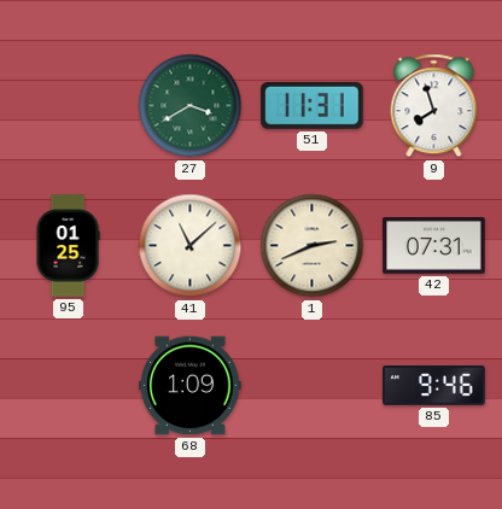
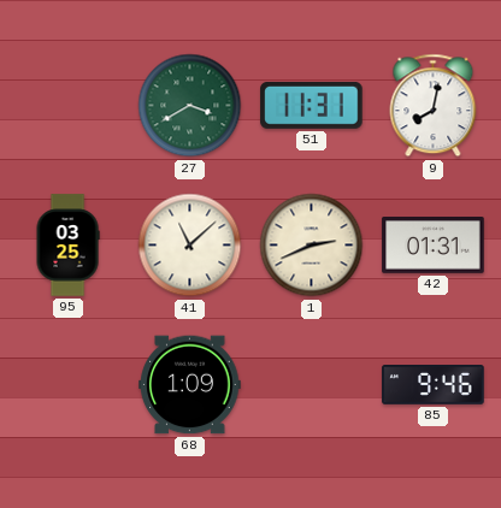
9: 7:57 -> 8:02 (434, 106)
95: 01:25 -> 03:25 (67, 246)
42: 07:31 -> 01:31 (434, 246)
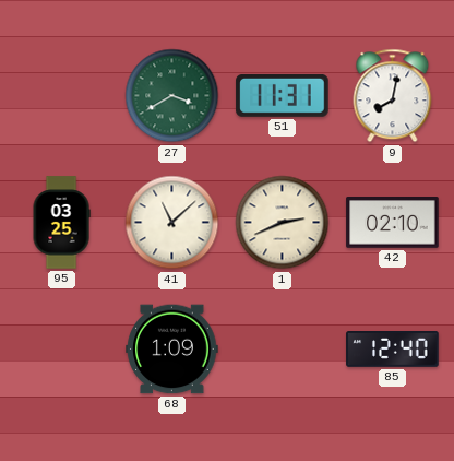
42: 01:31 -> 02:10 (393, 223)
85: 9:46 -> 12:40 (393, 350)
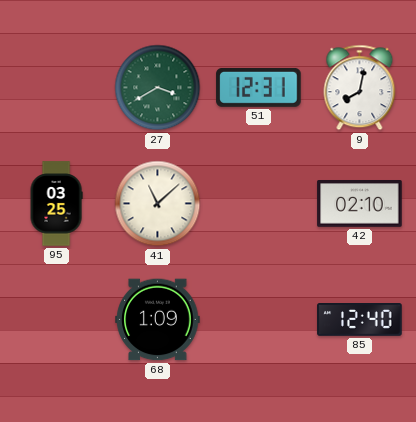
51: 11:31 -> 12:31 (259, 87)
1: 2:41 -> none (283, 223)
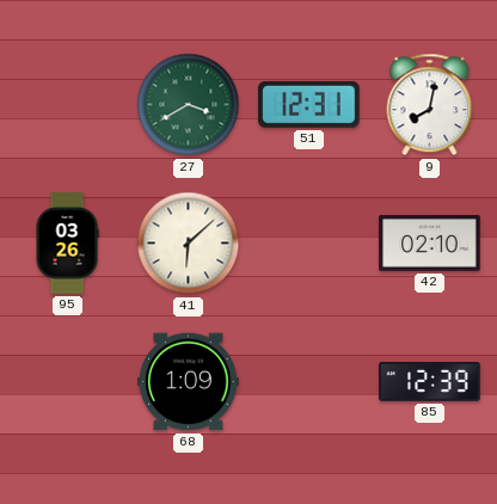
95: 03:25 -> 03:26 (67, 244)
41: 11:08 -> 6:08 (189, 244)
85: 12:40 -> 12:39 (430, 382)
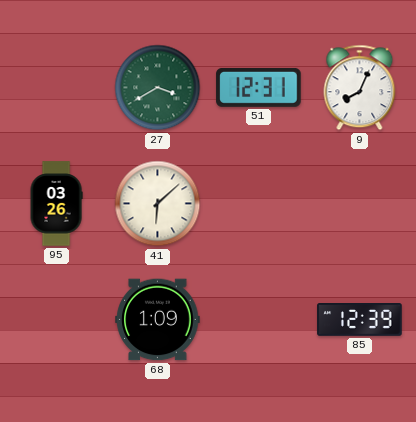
9: 8:02 -> 8:04 (360, 88)
42: 02:10 -> none (430, 244)
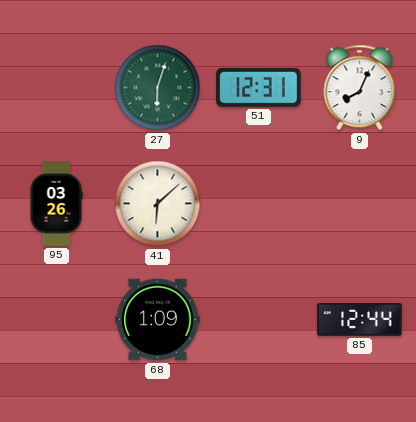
27: 3:40 -> 6:03 (158, 88)
85: 12:39 -> 12:44 (360, 320)
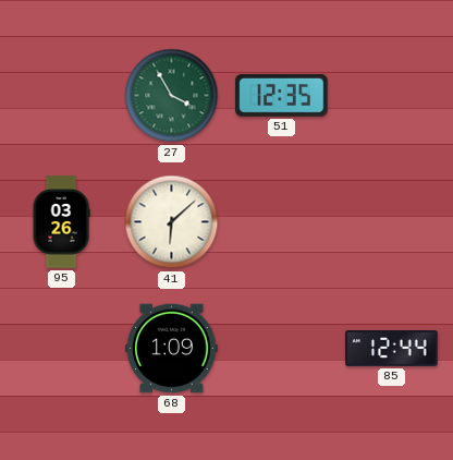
27: 6:03 -> 3:55 (172, 96)
51: 12:31 -> 12:35 (282, 95)
9: 8:04 -> none (360, 88)
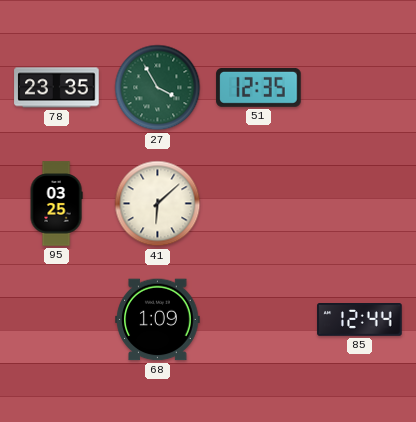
78: none -> 23:35 (57, 88)
95: 03:26 -> 03:25 (56, 204)
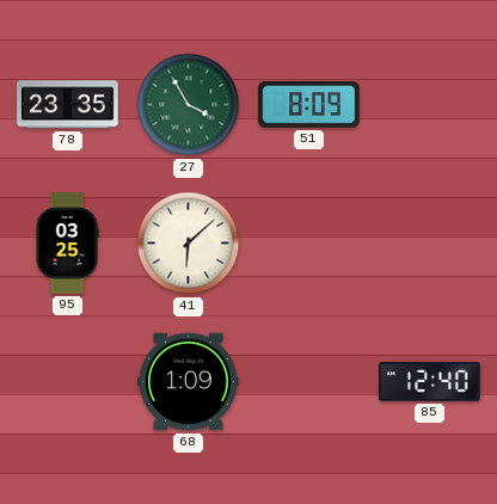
51: 12:35 -> 8:09 (309, 104)
85: 12:44 -> 12:40 (430, 382)
